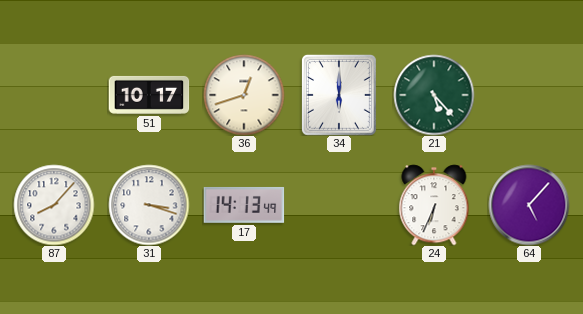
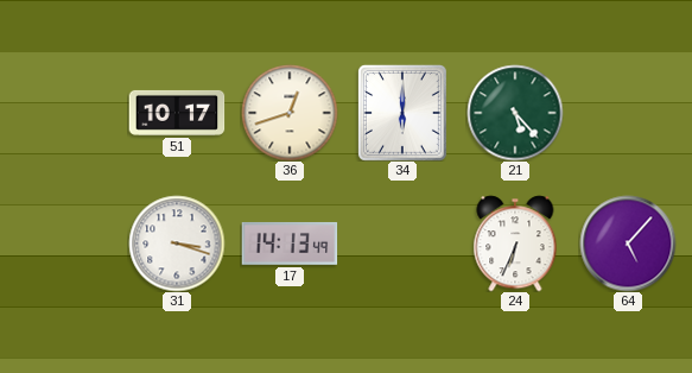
87: 8:07 -> none (54, 205)
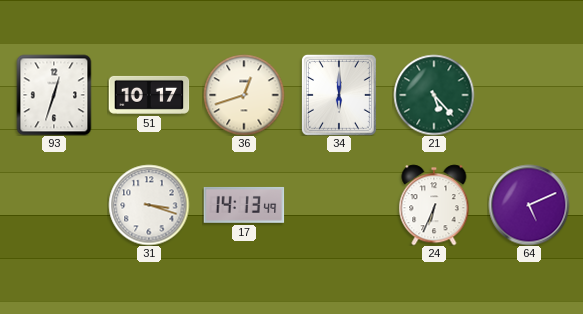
93: none -> 12:33 (54, 95)
64: 5:07 -> 5:11 (529, 205)
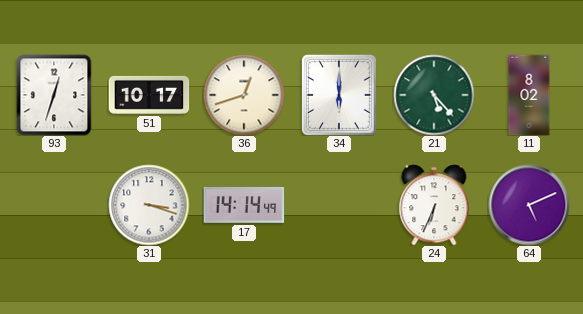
11: none -> 8:02 (529, 95)
17: 14:13 -> 14:14 (244, 205)
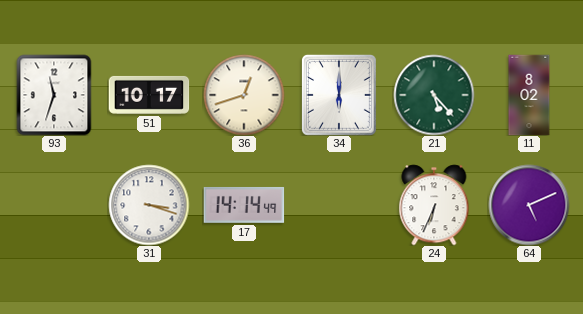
93: 12:33 -> 11:33 (54, 95)
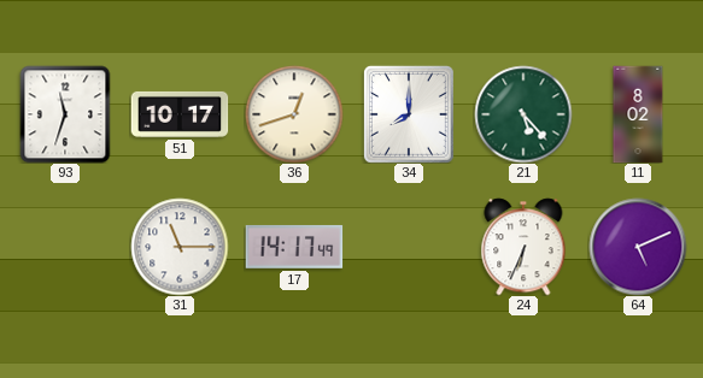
34: 6:00 -> 8:00 (409, 114)
31: 3:18 -> 11:15 (180, 247)
17: 14:14 -> 14:17 (294, 247)
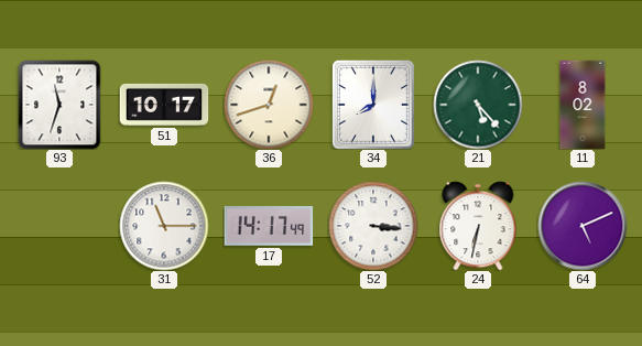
52: none -> 3:16 (373, 226)
24: 6:34 -> 6:32 (478, 226)
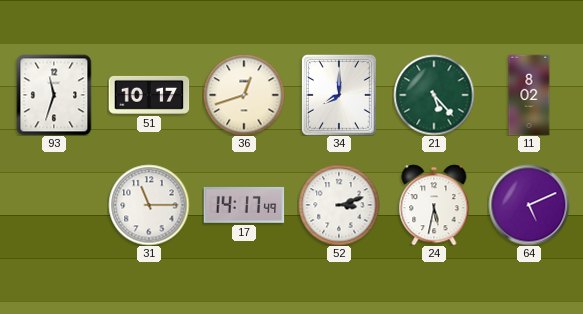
52: 3:16 -> 3:12 (339, 205)
24: 6:32 -> 5:32 (434, 205)
